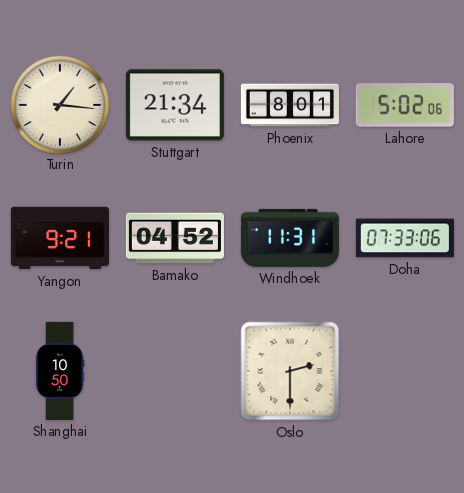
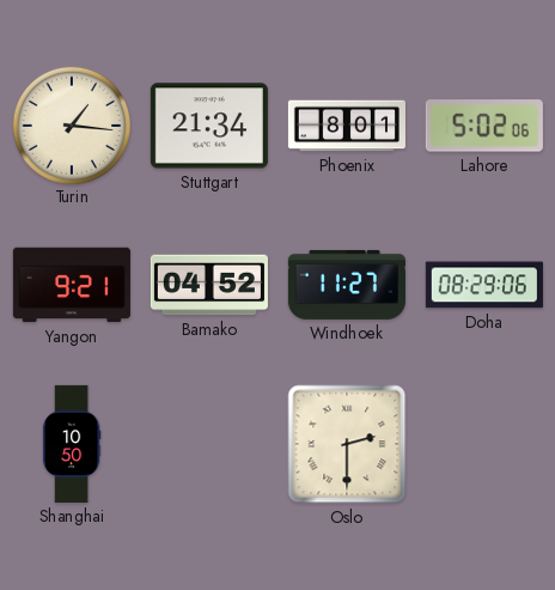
Windhoek: 11:31 -> 11:27 (347, 285)
Doha: 07:33 -> 08:29 (484, 285)
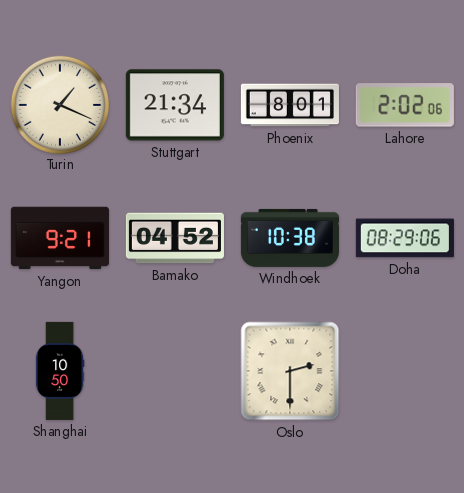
Turin: 1:16 -> 1:19 (59, 104)
Lahore: 5:02 -> 2:02 (405, 105)
Windhoek: 11:27 -> 10:38 (290, 238)
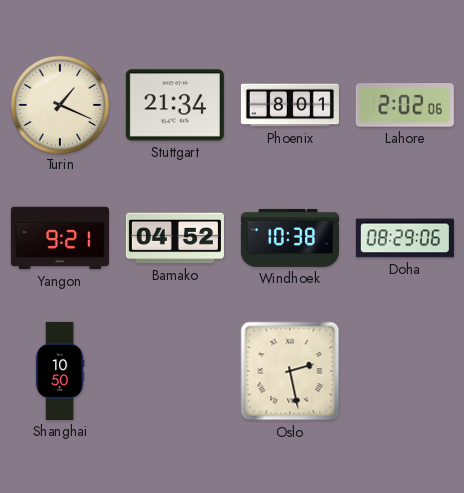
Oslo: 2:30 -> 2:28 (290, 371)
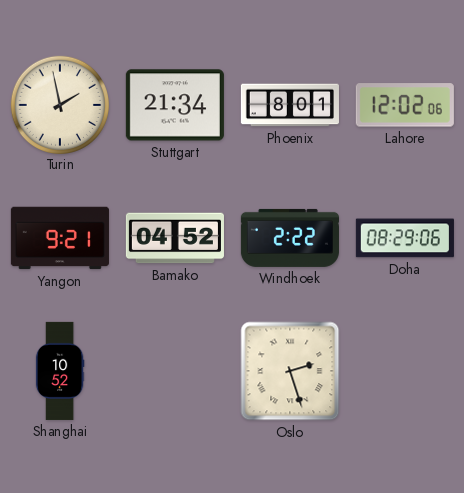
Turin: 1:19 -> 1:58 (59, 104)
Lahore: 2:02 -> 12:02 (405, 105)
Windhoek: 10:38 -> 2:22 (290, 238)
Shanghai: 10:50 -> 10:52 (60, 371)
Oslo: 2:28 -> 2:27 (290, 371)
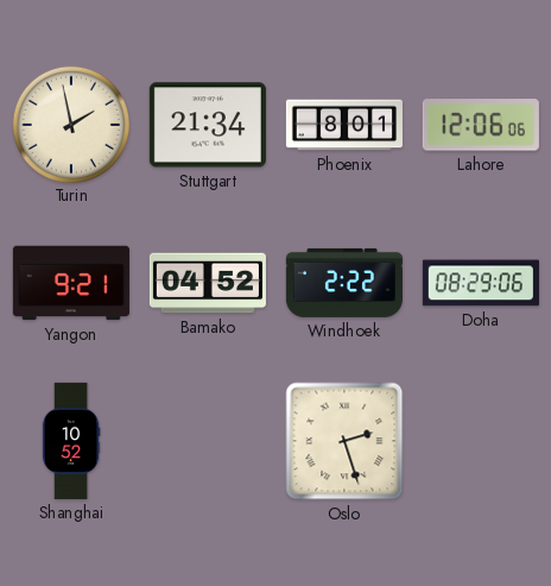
Lahore: 12:02 -> 12:06 (481, 125)
